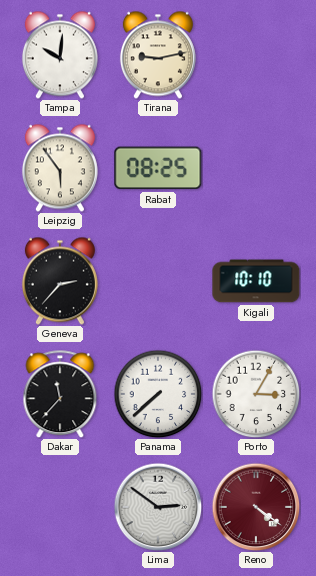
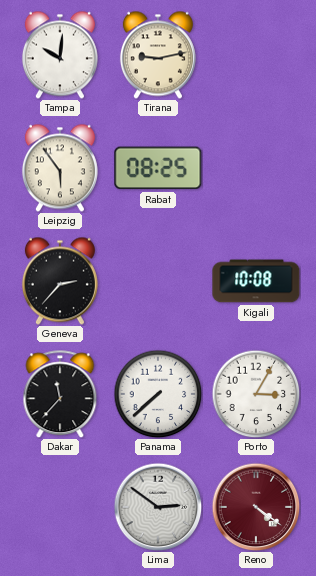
Kigali: 10:10 -> 10:08 (256, 281)
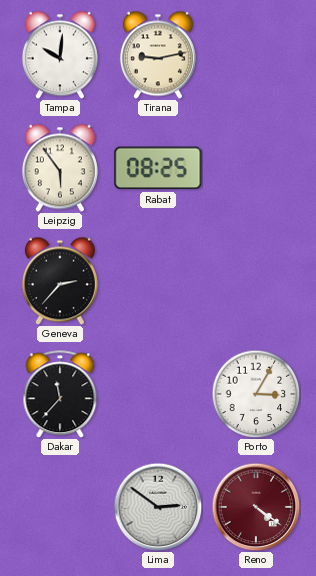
Kigali: 10:08 -> none (256, 281)
Panama: 7:38 -> none (158, 394)
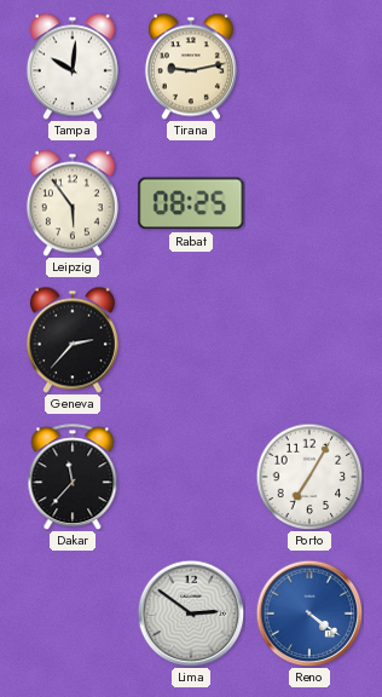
Porto: 3:05 -> 7:05 (309, 477)
Reno dial: burgundy -> blue (309, 614)
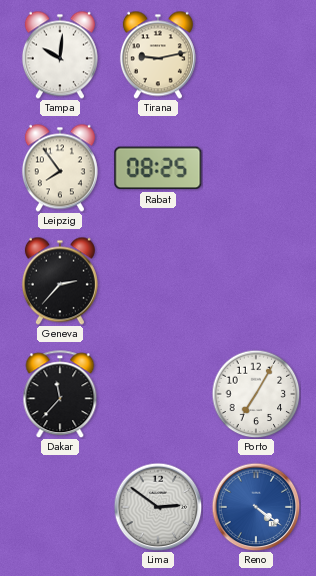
Leipzig: 5:54 -> 7:54 (60, 168)
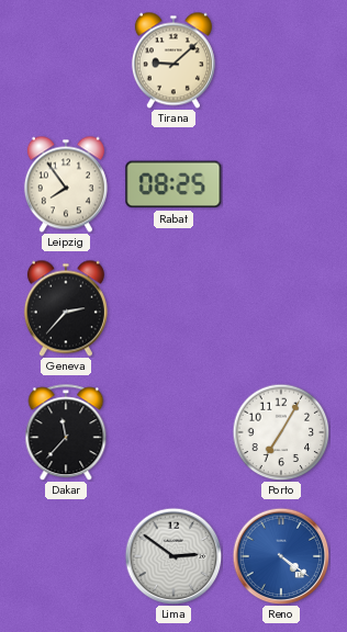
Tampa: 10:01 -> none (60, 55)
Tirana: 9:13 -> 9:08 (173, 60)
